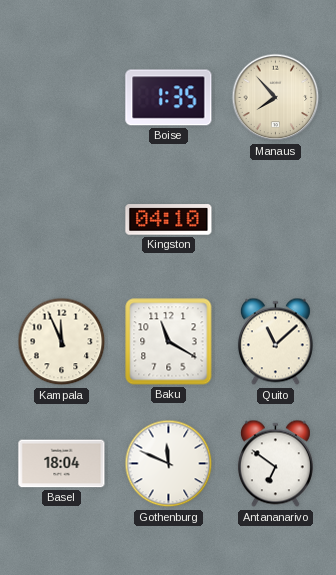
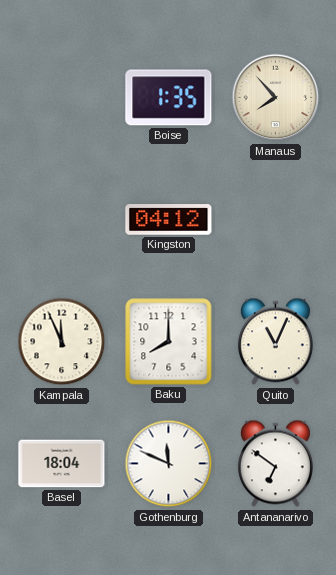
Kingston: 04:10 -> 04:12 (169, 220)
Baku: 11:20 -> 8:00 (169, 342)
Quito: 11:08 -> 11:04 (275, 342)
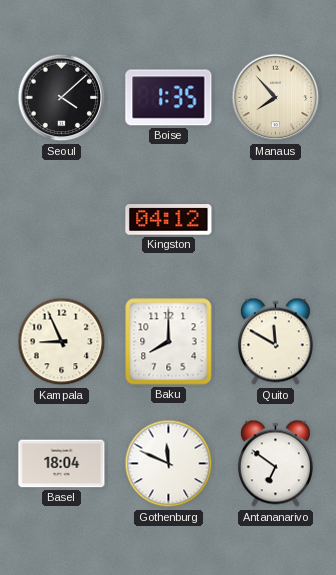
Seoul: none -> 4:08 (62, 98)
Kampala: 11:56 -> 8:56 (62, 342)
Quito: 11:04 -> 11:50 (275, 342)
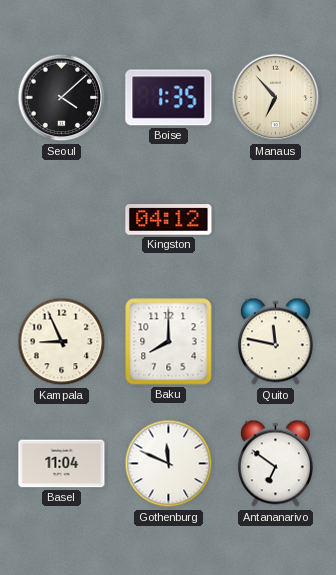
Manaus: 7:53 -> 6:53 (276, 98)
Quito: 11:50 -> 11:47 (275, 342)
Basel: 18:04 -> 11:04 (62, 464)
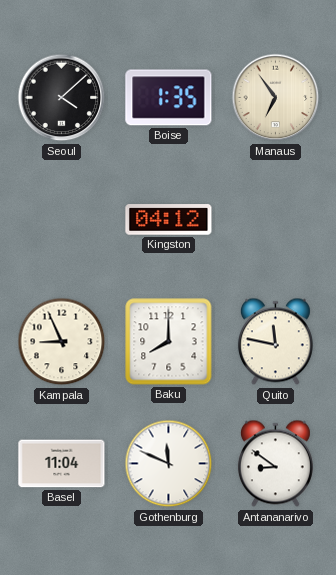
Manaus: 6:53 -> 6:54 (276, 98)
Antananarivo: 6:51 -> 8:51 (275, 464)
